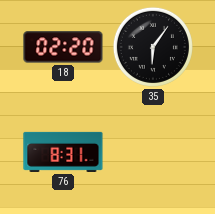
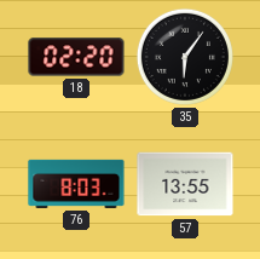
76: 8:31 -> 8:03 (76, 184)
57: none -> 13:55 (185, 184)
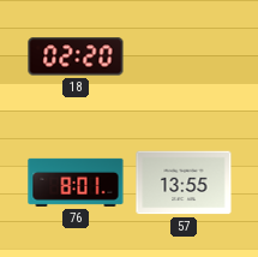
35: 6:06 -> none (185, 57)
76: 8:03 -> 8:01 (76, 183)
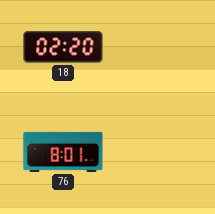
57: 13:55 -> none (184, 183)
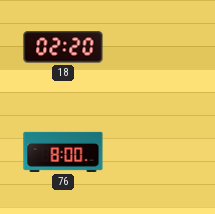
76: 8:01 -> 8:00 (63, 152)
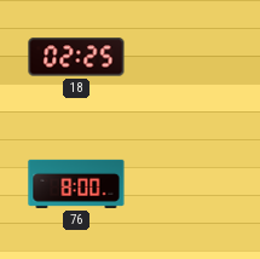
18: 02:20 -> 02:25 (76, 57)
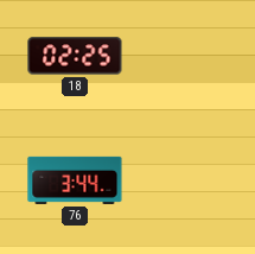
76: 8:00 -> 3:44 (75, 180)
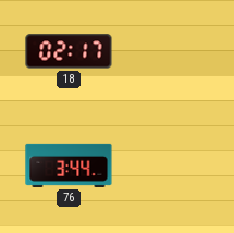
18: 02:25 -> 02:17 (69, 51)
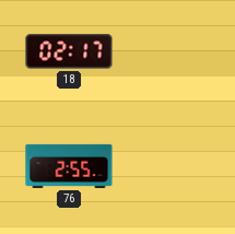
76: 3:44 -> 2:55 (69, 166)
